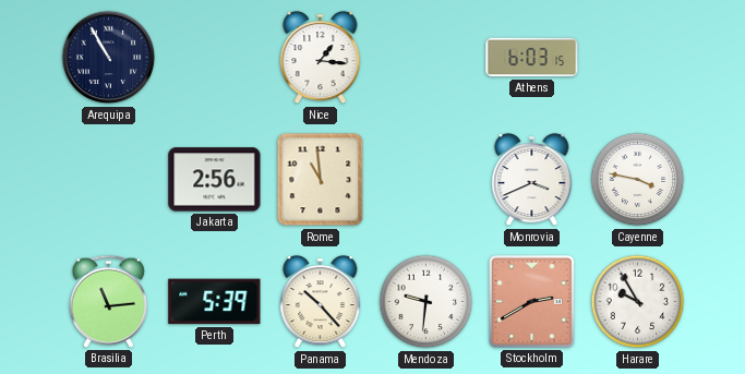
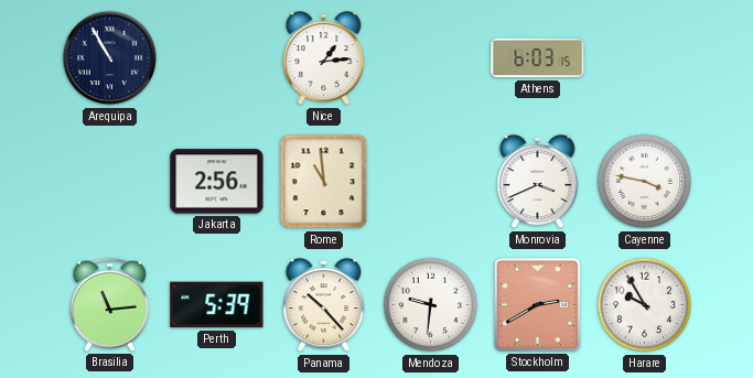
Nice: 1:16 -> 1:14 (324, 58)
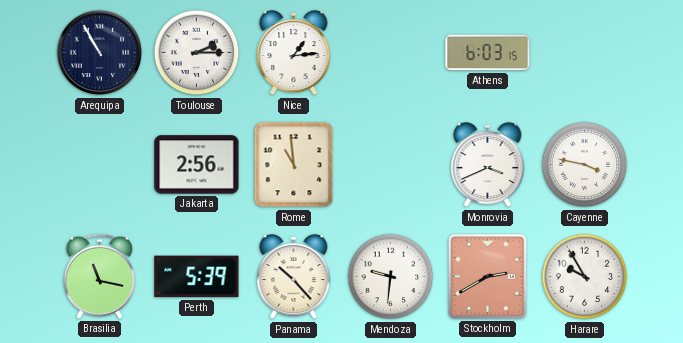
Toulouse: none -> 2:15 (197, 53)
Brasilia: 11:14 -> 11:17 (99, 276)
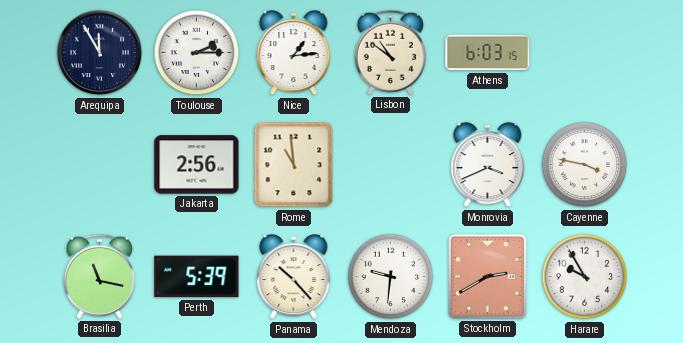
Arequipa: 10:55 -> 11:55 (100, 53)
Lisbon: none -> 10:51 (390, 52)
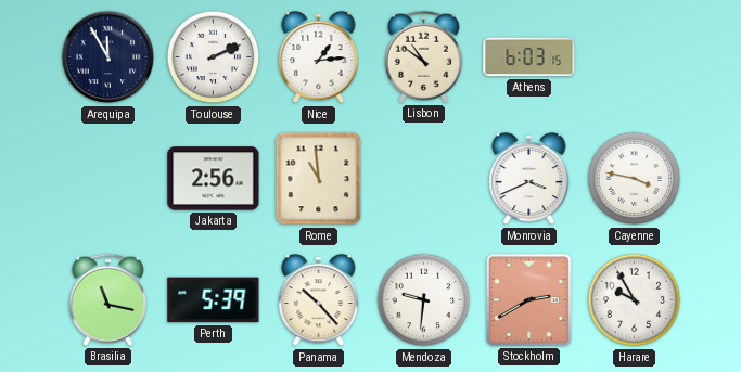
Toulouse: 2:15 -> 2:11 (214, 57)
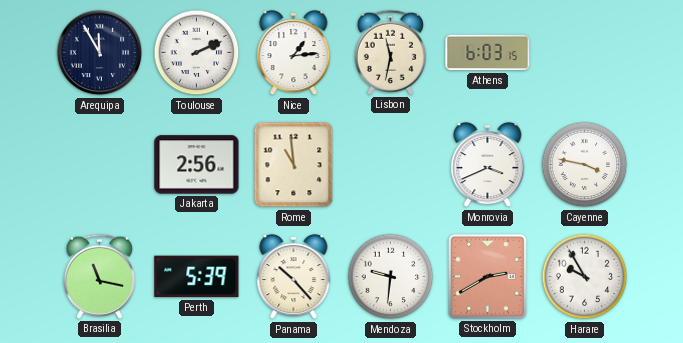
Lisbon: 10:51 -> 11:32 (390, 52)
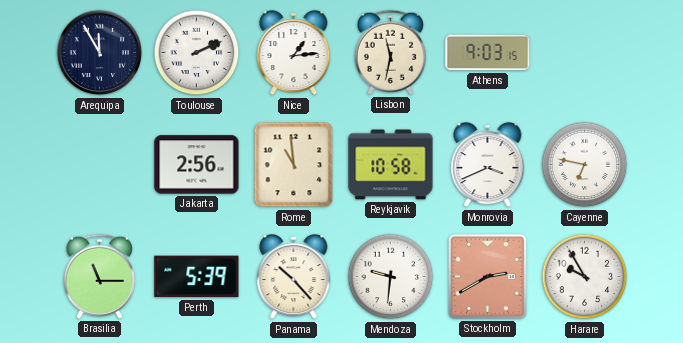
Athens: 6:03 -> 9:03 (488, 53)
Reykjavik: none -> 10:58 (391, 165)
Cayenne: 3:47 -> 6:47 (585, 165)
Brasilia: 11:17 -> 11:15 (99, 276)
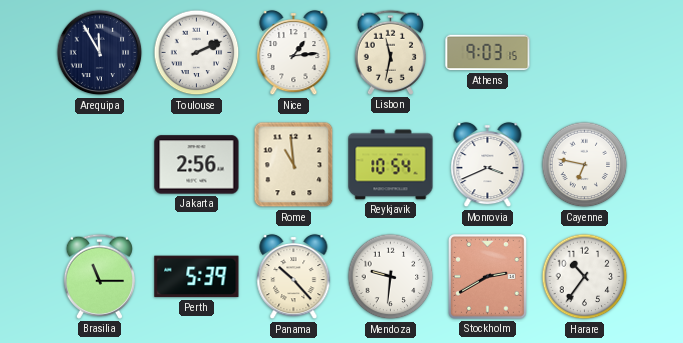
Reykjavik: 10:58 -> 10:54 (391, 165)
Harare: 9:55 -> 10:36 (585, 277)
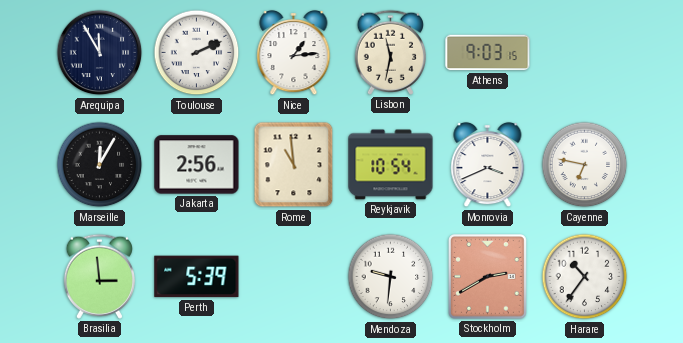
Marseille: none -> 12:05 (100, 165)
Brasilia: 11:15 -> 2:59 (99, 276)
Panama: 10:23 -> none (294, 277)
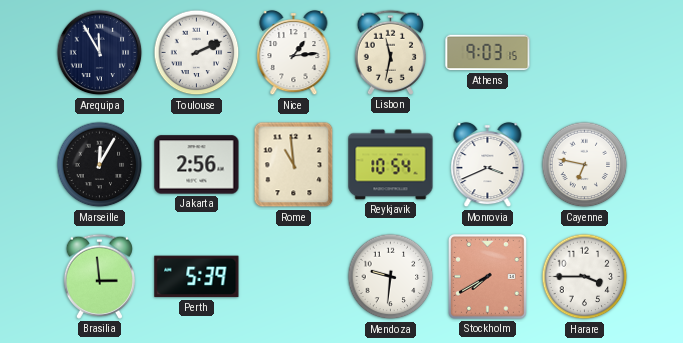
Stockholm: 2:40 -> 7:40 (488, 277)
Harare: 10:36 -> 3:45 (585, 277)
